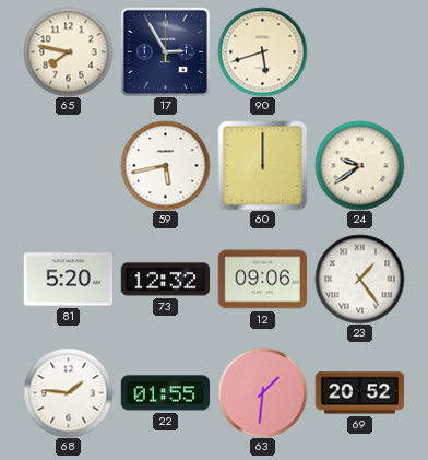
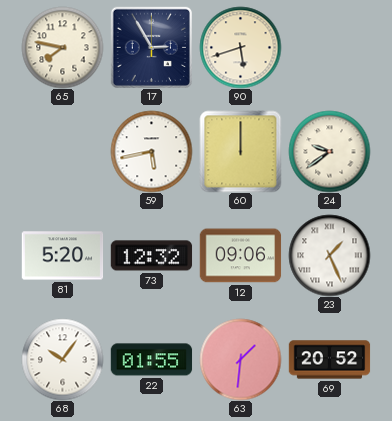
23: 1:24 -> 1:26 (329, 255)
68: 1:46 -> 10:06 (62, 359)
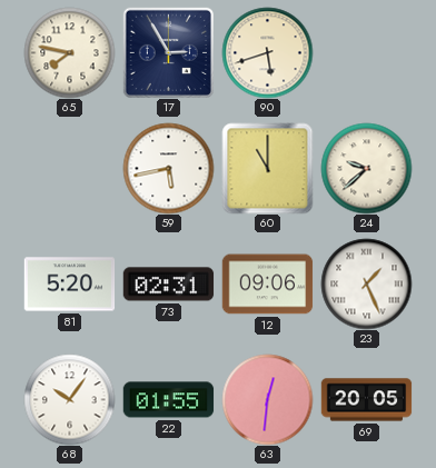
60: 12:00 -> 11:00 (267, 168)
24: 9:39 -> 9:38 (366, 168)
73: 12:32 -> 02:31 (168, 285)
63: 1:31 -> 12:31 (267, 399)
69: 20:52 -> 20:05 (366, 400)
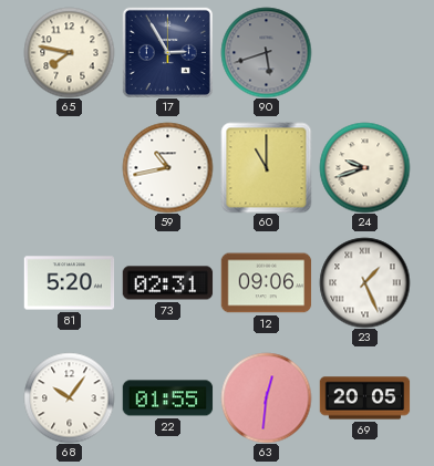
90 dial: cream -> grey (266, 52)
59: 5:43 -> 10:43 (167, 167)
24: 9:38 -> 9:42 (364, 167)
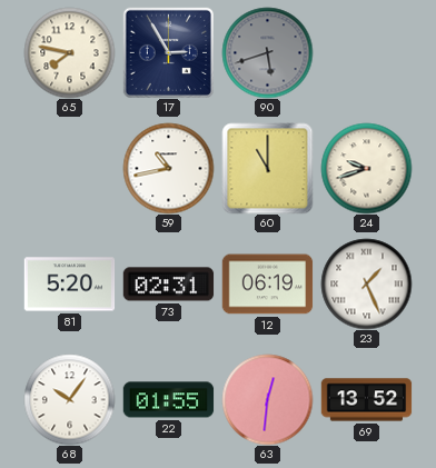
12: 09:06 -> 06:19 (267, 285)
69: 20:05 -> 13:52 (366, 400)
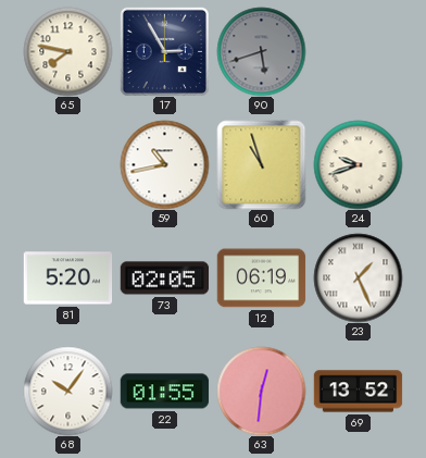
60: 11:00 -> 10:57 (261, 164)
73: 02:31 -> 02:05 (164, 278)
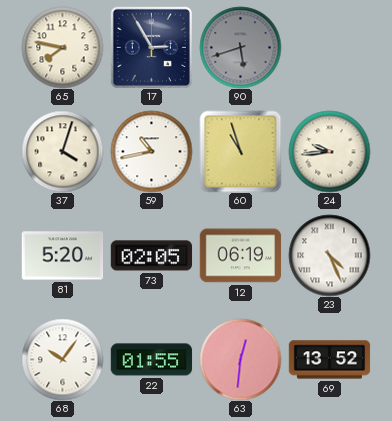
37: none -> 4:03 (62, 151)
24: 9:42 -> 9:44 (329, 151)
23: 1:26 -> 4:26 (329, 255)
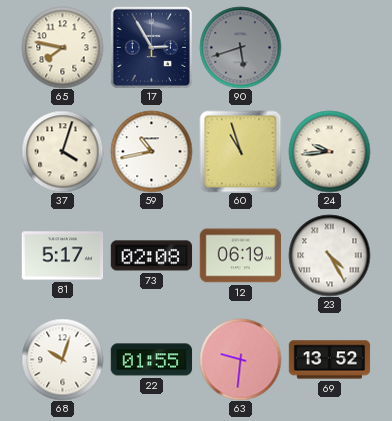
81: 5:20 -> 5:17 (62, 256)
73: 02:05 -> 02:08 (151, 256)
23: 4:26 -> 4:25 (329, 255)
68: 10:06 -> 10:03 (62, 359)
63: 12:31 -> 9:31 (240, 359)
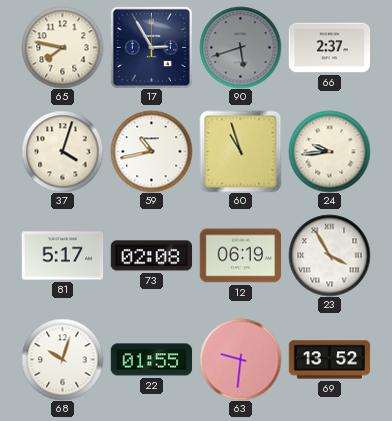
66: none -> 2:37 (329, 48)
23: 4:25 -> 3:55 (329, 255)
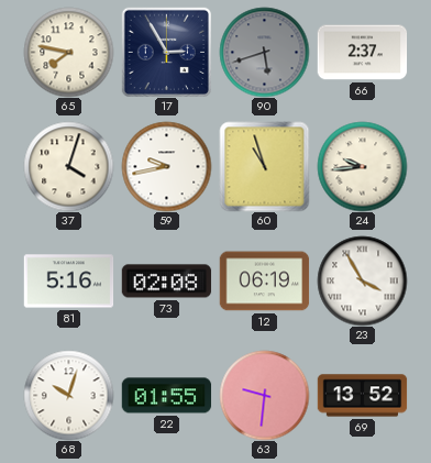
59: 10:43 -> 9:43 (166, 166)
81: 5:17 -> 5:16 (68, 282)
